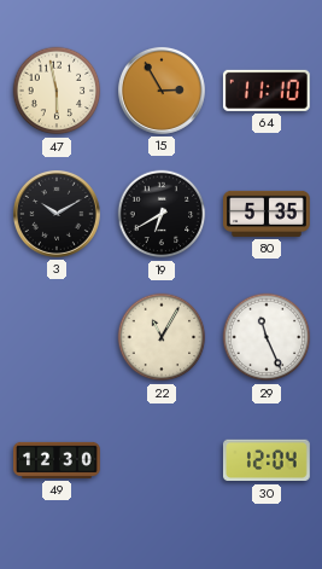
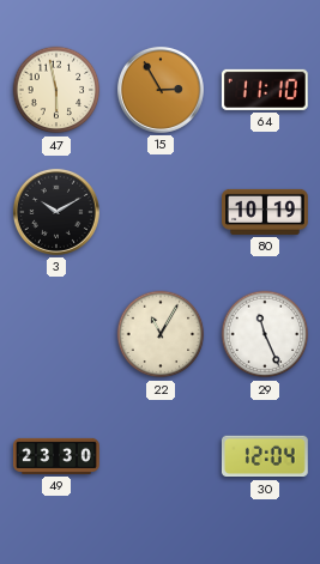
19: 6:40 -> none (162, 214)
80: 5:35 -> 10:19 (266, 212)
49: 12:30 -> 23:30 (58, 456)
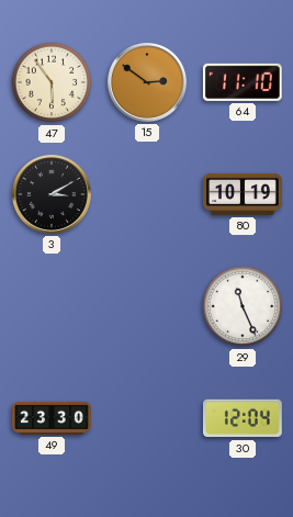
47: 5:58 -> 5:54 (52, 82)
15: 2:55 -> 2:51 (147, 82)
3: 10:10 -> 3:10 (52, 194)
22: 11:05 -> none (161, 334)
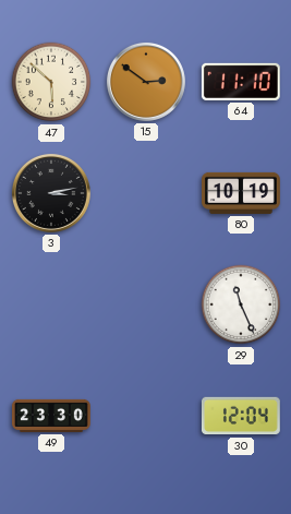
47: 5:54 -> 5:52 (51, 82)
3: 3:10 -> 3:13 (51, 193)
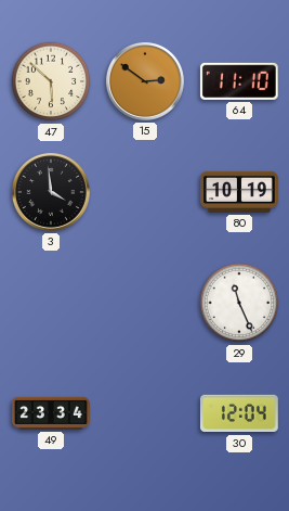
3: 3:13 -> 3:59 (51, 192)
49: 23:30 -> 23:34 (52, 413)
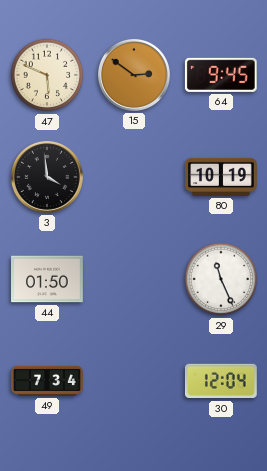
47: 5:52 -> 5:49 (47, 75)
64: 11:10 -> 9:45 (221, 75)
44: none -> 01:50 (48, 279)
49: 23:34 -> 7:34 (48, 381)
